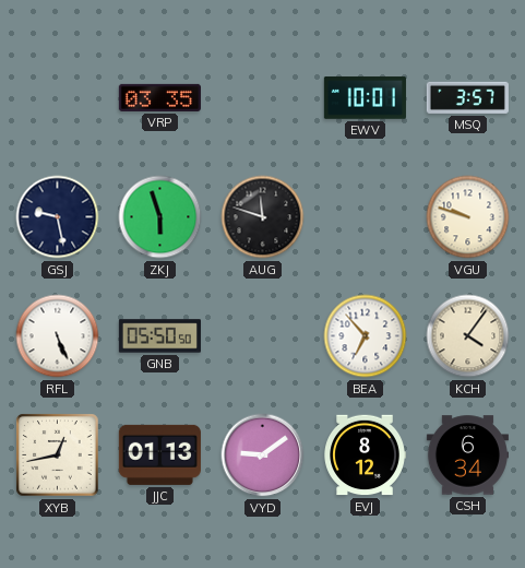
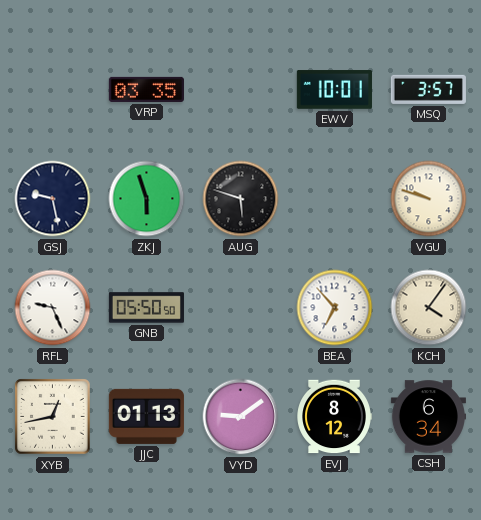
AUG: 11:48 -> 5:48 (241, 199)
RFL: 5:26 -> 9:26 (53, 308)
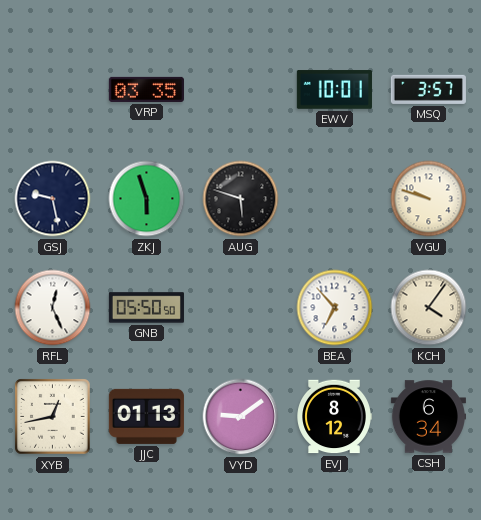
RFL: 9:26 -> 12:26 (53, 308)
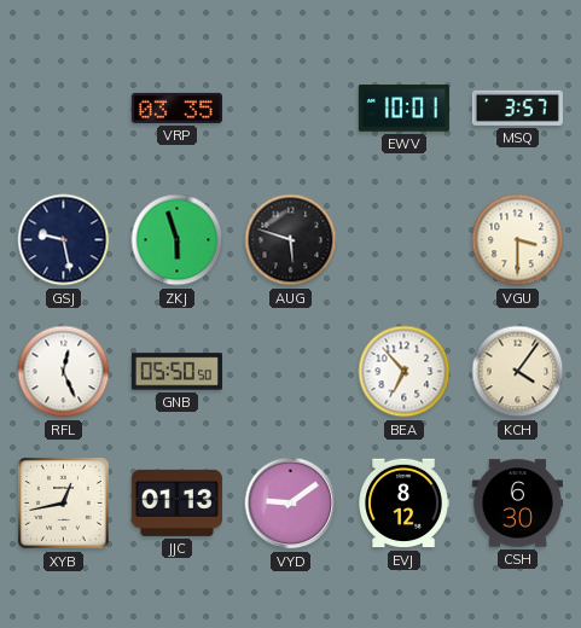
VGU: 9:48 -> 3:30 (518, 240)
CSH: 6:34 -> 6:30 (517, 504)
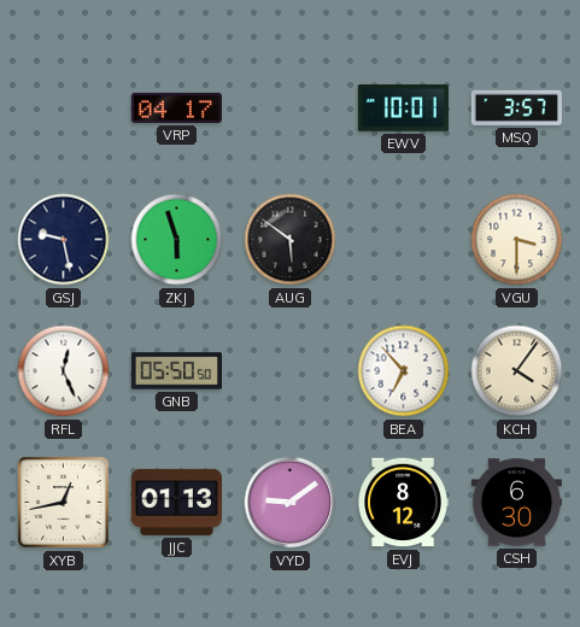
VRP: 03:35 -> 04:17 (176, 107)
AUG: 5:48 -> 5:51 (291, 240)
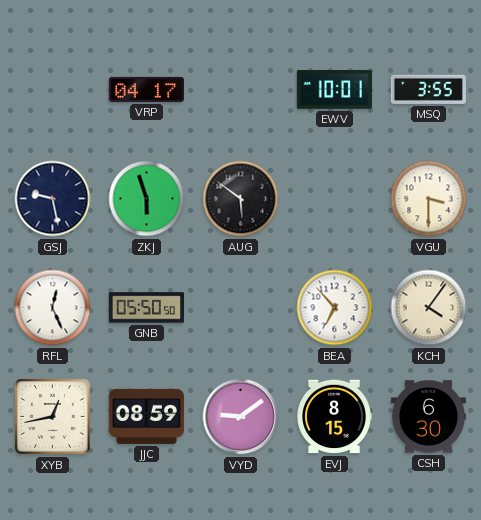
MSQ: 3:57 -> 3:55 (428, 89)
JJC: 01:13 -> 08:59 (146, 416)
EVJ: 8:12 -> 8:15 (334, 417)
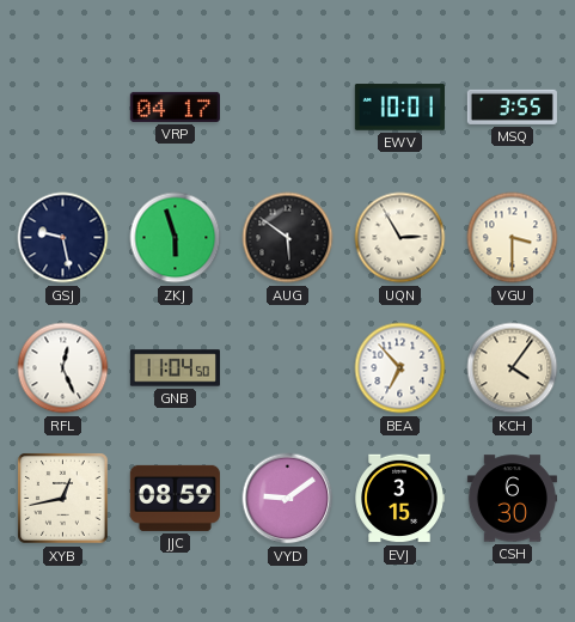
UQN: none -> 2:55 (400, 238)
GNB: 05:50 -> 11:04 (175, 368)
EVJ: 8:15 -> 3:15 (399, 499)
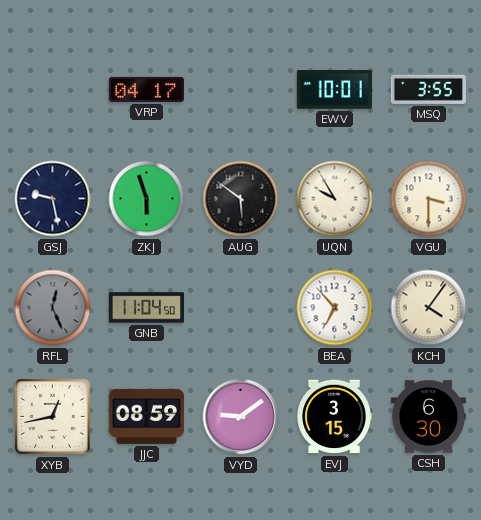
UQN: 2:55 -> 9:55 (335, 199)
RFL dial: white -> grey (53, 308)
